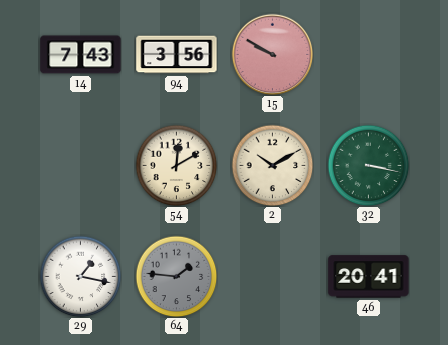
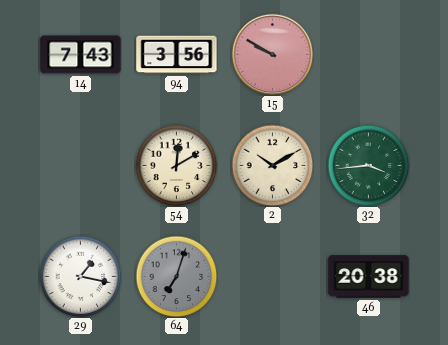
32: 3:17 -> 3:44 (368, 165)
64: 1:46 -> 7:03 (176, 276)
46: 20:41 -> 20:38 (369, 277)
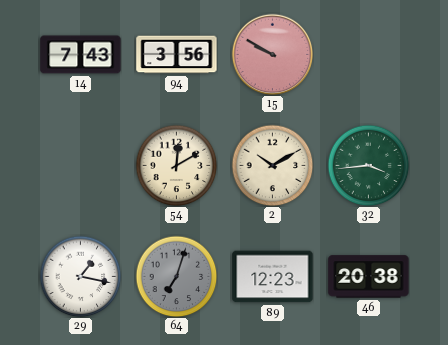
89: none -> 12:23 (273, 277)
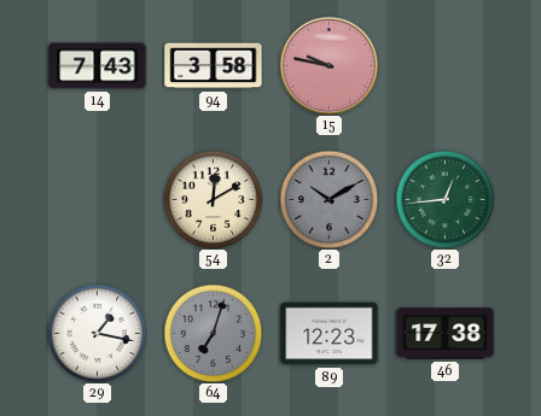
94: 3:56 -> 3:58 (214, 66)
15: 9:50 -> 9:47 (328, 65)
2 dial: cream -> grey (328, 199)
32: 3:44 -> 12:44 (444, 199)
46: 20:38 -> 17:38 (446, 334)
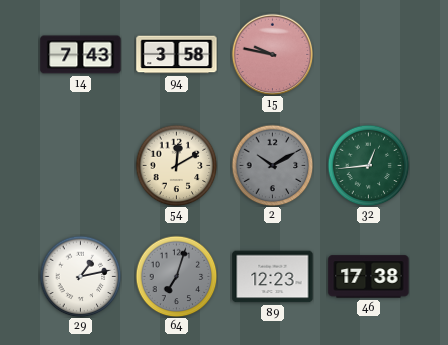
29: 1:17 -> 1:13 (80, 276)
